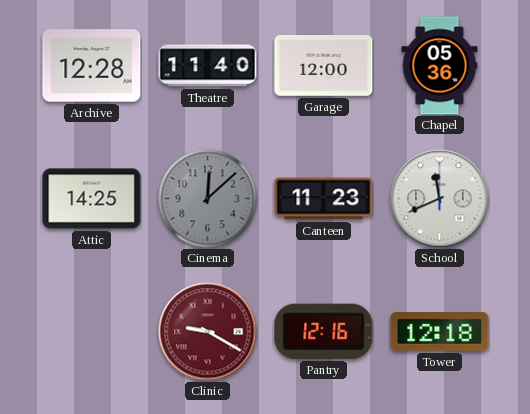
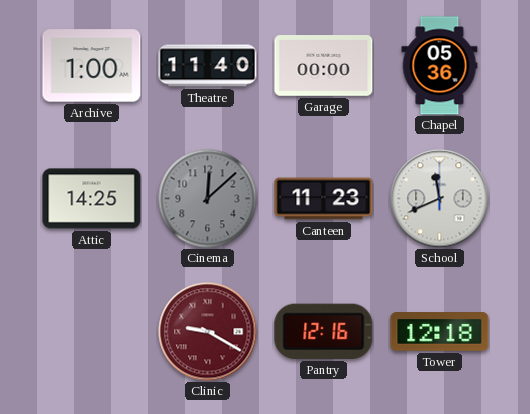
Archive: 12:28 -> 1:00 (92, 66)
Garage: 12:00 -> 00:00 (324, 66)
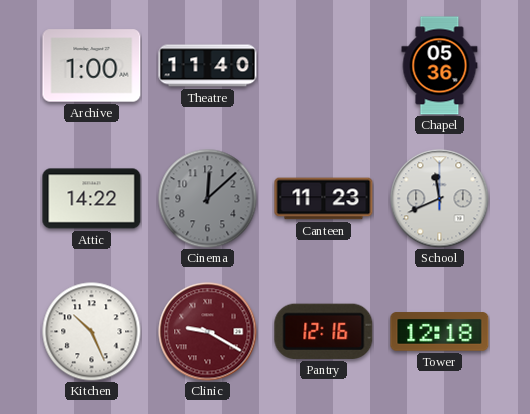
Garage: 00:00 -> none (324, 66)
Attic: 14:25 -> 14:22 (92, 199)
Kitchen: none -> 10:26 (92, 332)
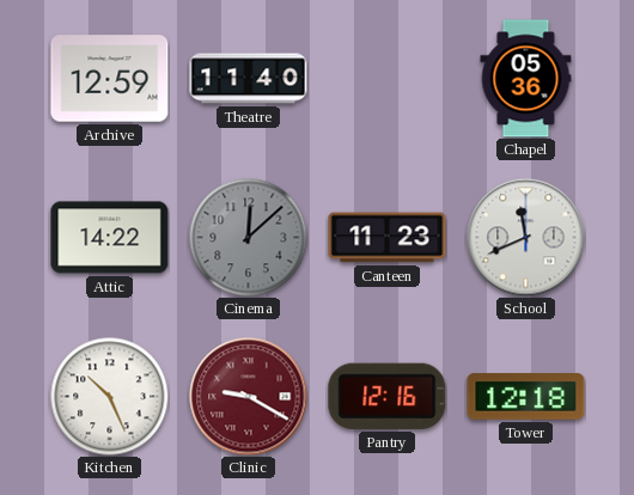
Archive: 1:00 -> 12:59 (110, 79)
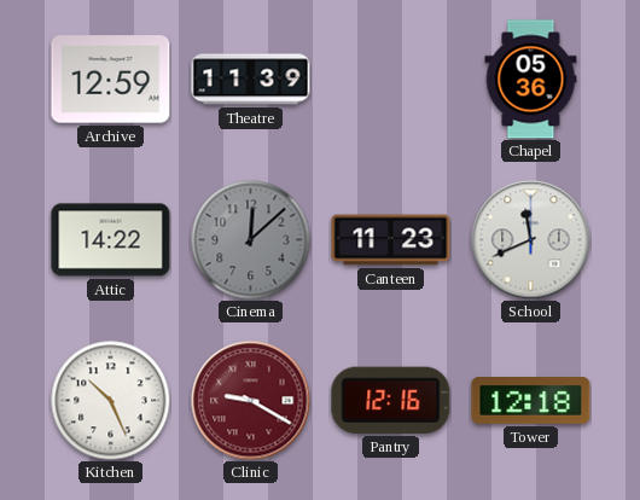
Theatre: 11:40 -> 11:39 (251, 80)
